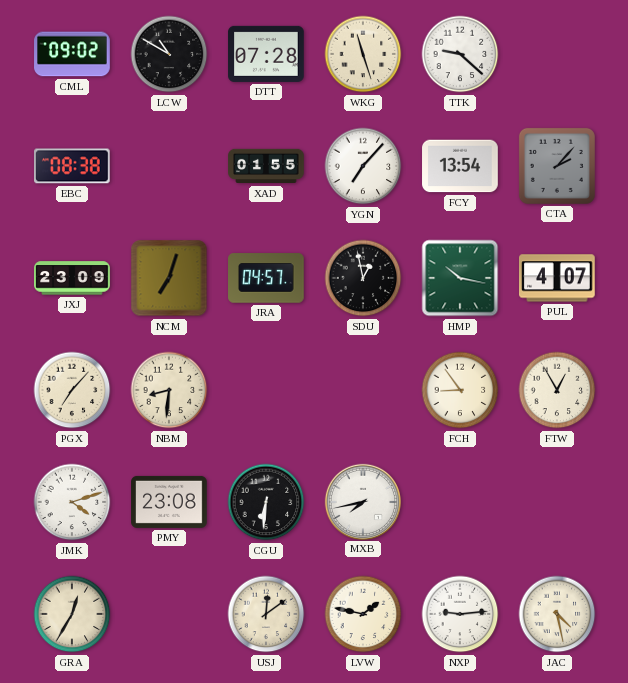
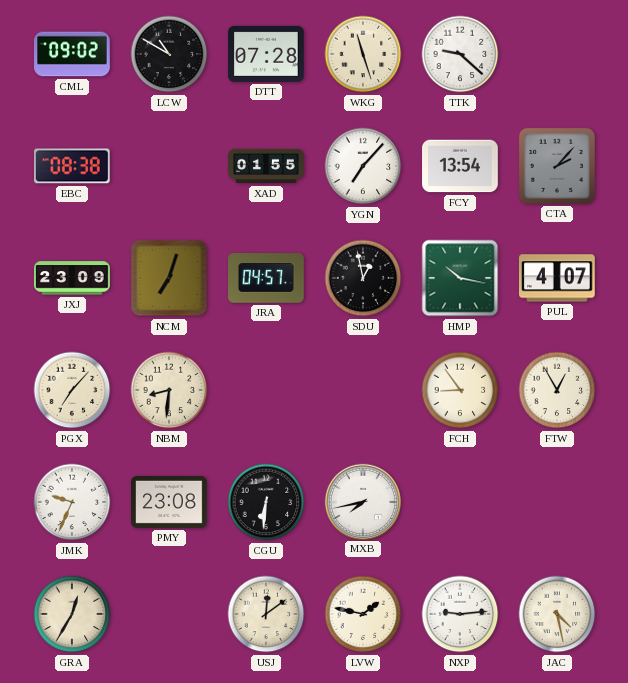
JMK: 4:12 -> 9:34 (72, 502)
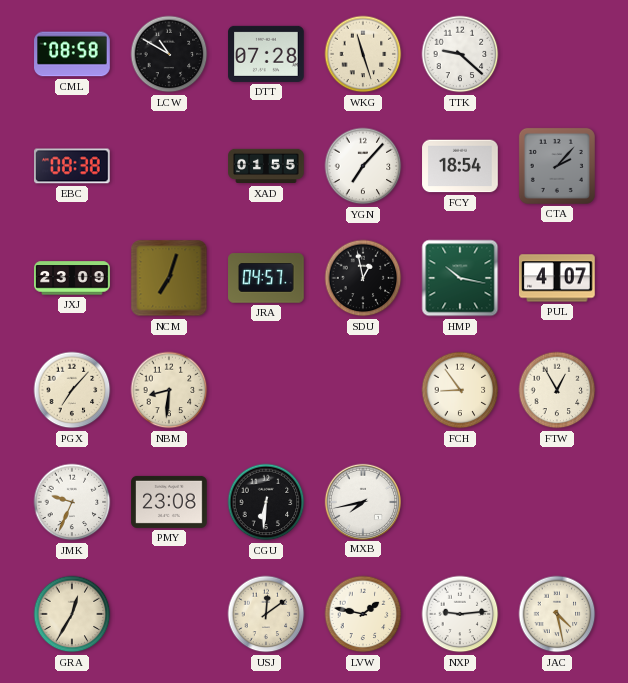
CML: 09:02 -> 08:58 (72, 54)
FCY: 13:54 -> 18:54 (460, 166)
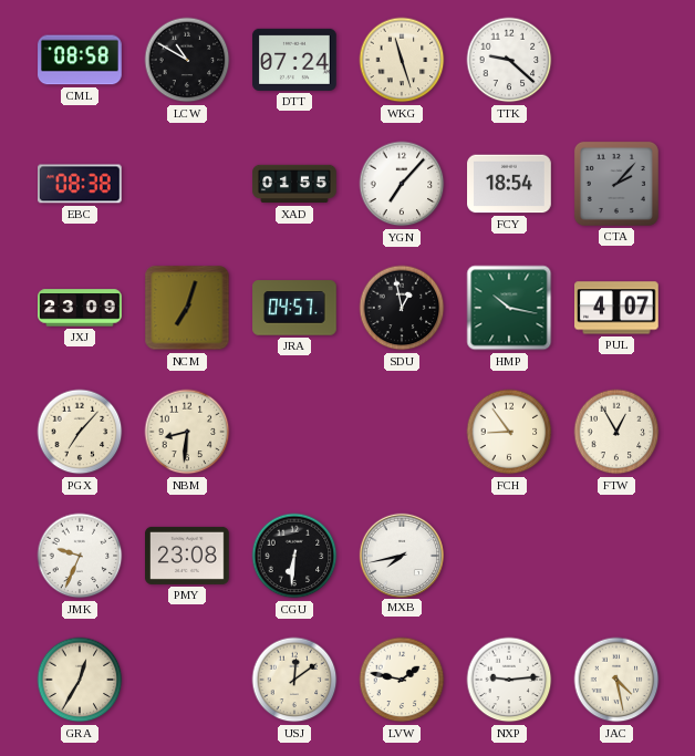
DTT: 07:28 -> 07:24 (294, 60)
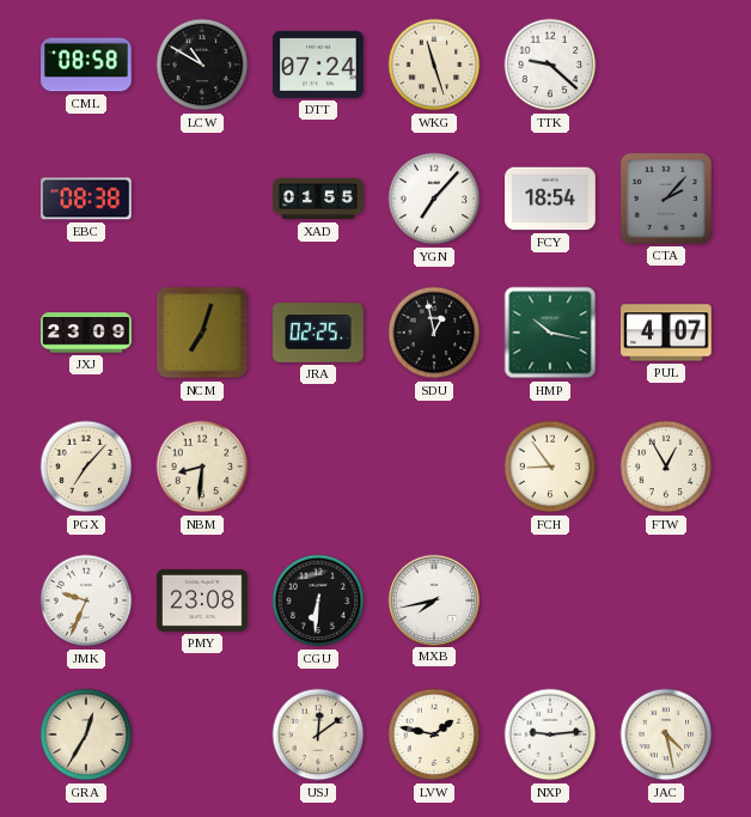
JRA: 04:57 -> 02:25 (318, 333)
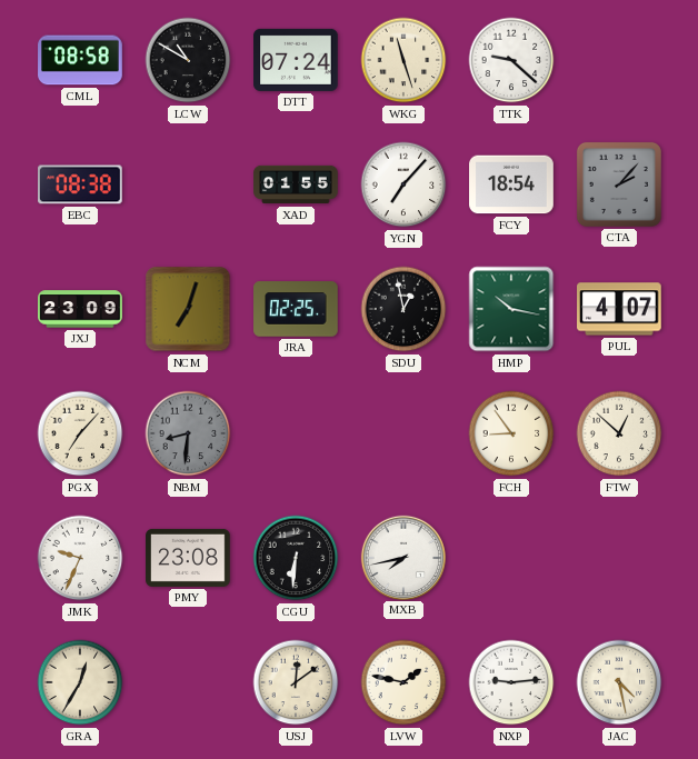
NBM dial: cream -> grey (188, 433)
FTW: 12:55 -> 12:52 (619, 433)
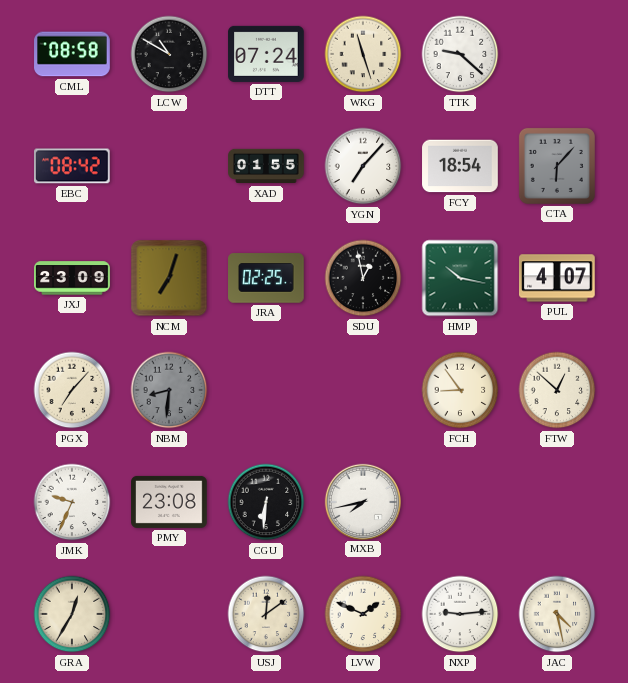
EBC: 08:38 -> 08:42 (73, 166)
CTA: 2:07 -> 6:07 (557, 166)
LVW: 1:47 -> 1:49 (363, 614)
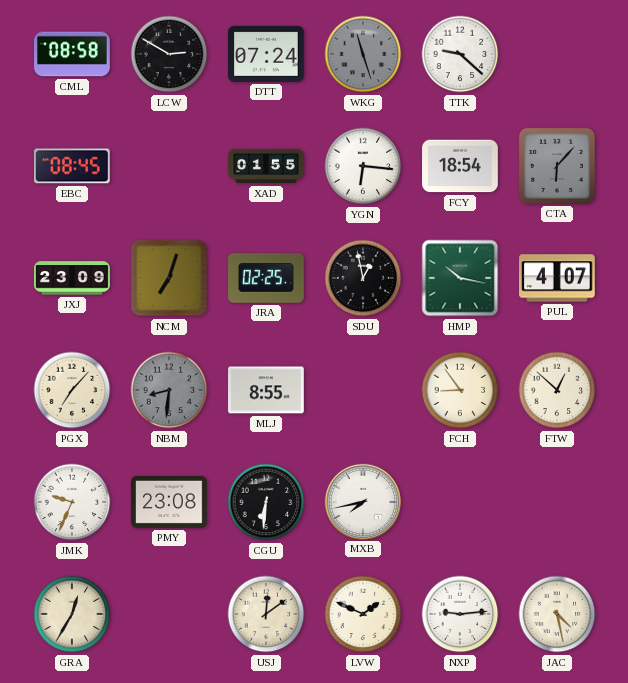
LCW: 10:50 -> 2:50 (169, 54)
WKG dial: cream -> grey (363, 54)
EBC: 08:42 -> 08:45 (73, 166)
YGN: 7:07 -> 6:16 (363, 166)
MLJ: none -> 8:55 (266, 390)
